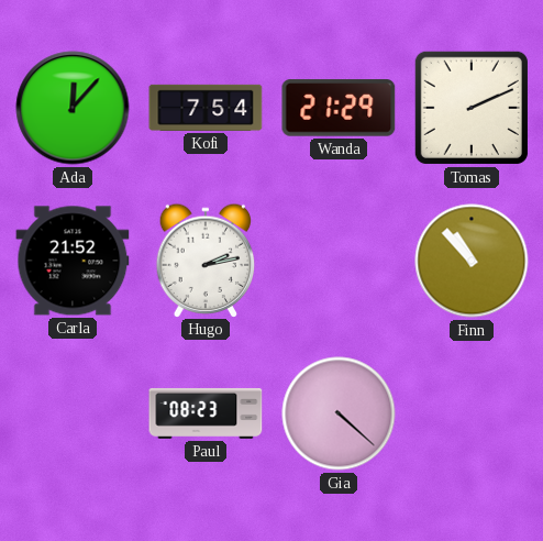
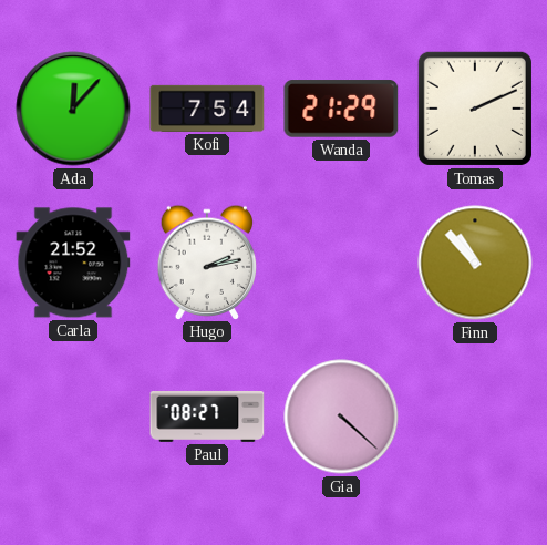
Paul: 08:23 -> 08:27 (207, 417)
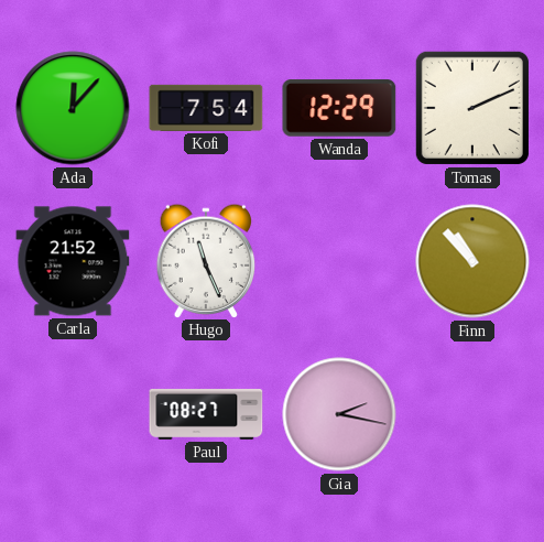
Wanda: 21:29 -> 12:29 (339, 108)
Hugo: 2:13 -> 11:26 (206, 260)
Gia: 4:22 -> 2:17 (339, 414)
